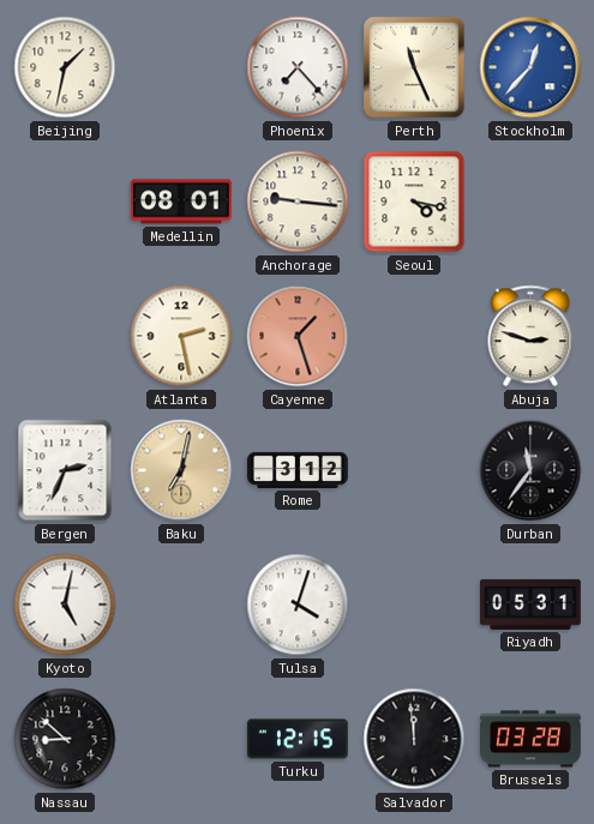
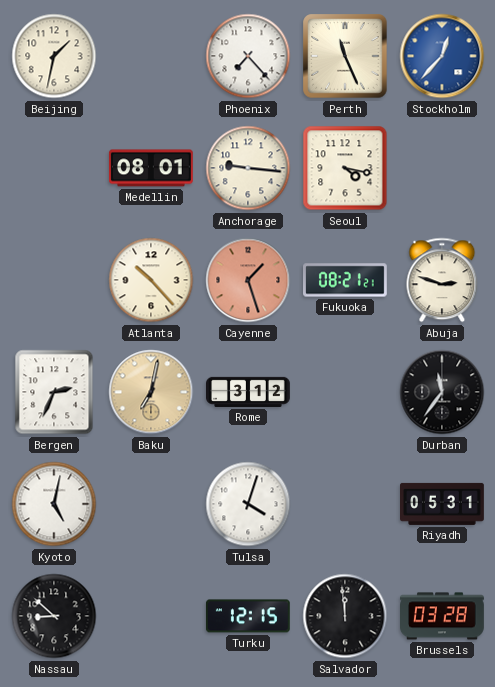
Atlanta: 2:28 -> 10:23 (151, 280)
Fukuoka: none -> 08:21 (346, 280)
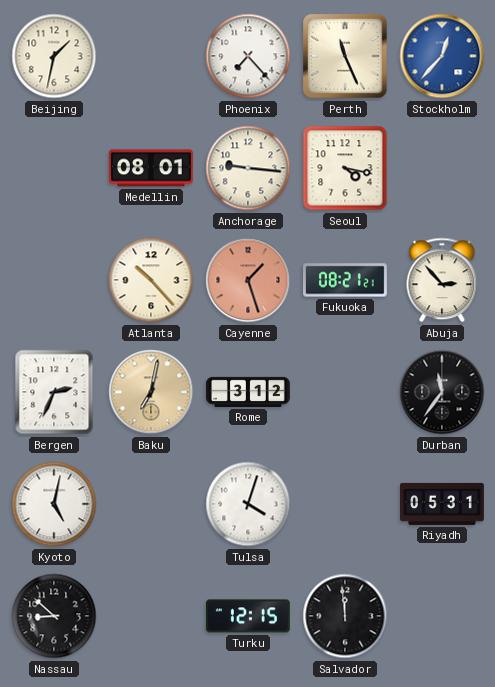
Abuja: 2:48 -> 2:53 (442, 280)
Brussels: 03:28 -> none (443, 616)
